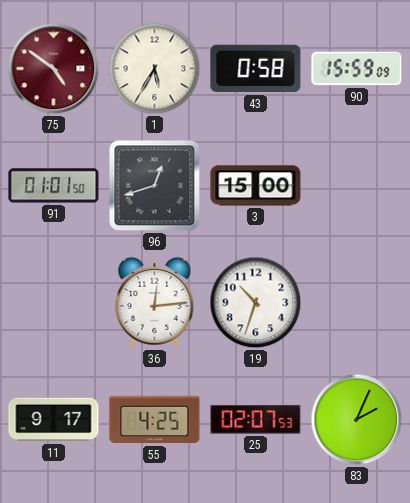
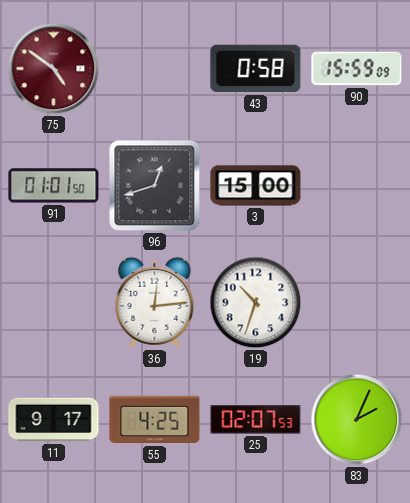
1: 5:35 -> none (155, 69)
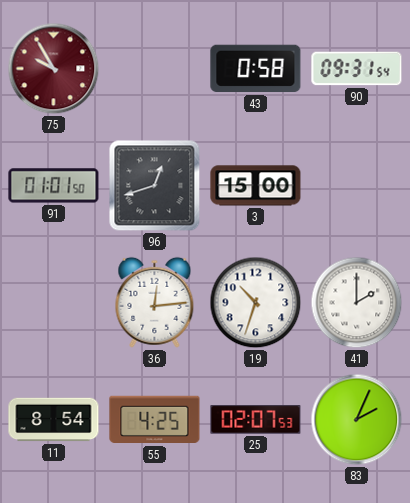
75: 4:51 -> 9:55 (54, 69)
90: 15:59 -> 09:31 (357, 69)
41: none -> 2:00 (357, 303)
11: 9:17 -> 8:54 (54, 420)
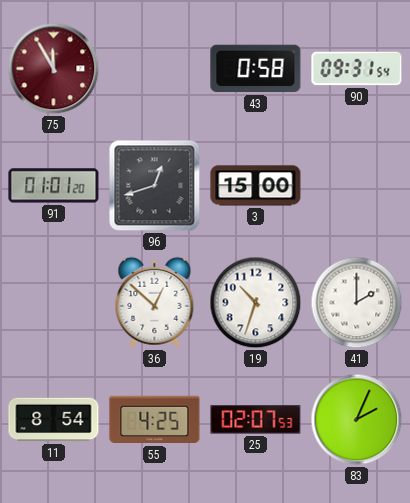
75: 9:55 -> 11:55 (54, 69)
91: 01:01:50 -> 01:01:20 (54, 186)
36: 12:14 -> 12:52 (155, 302)
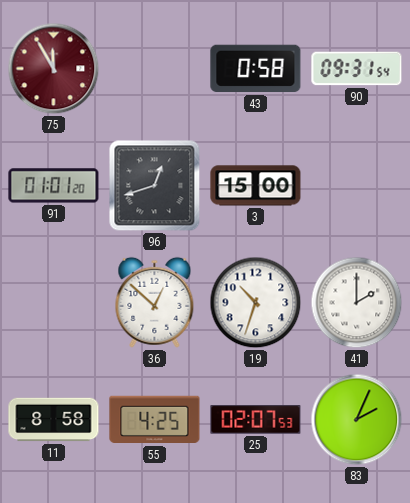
11: 8:54 -> 8:58 (54, 420)
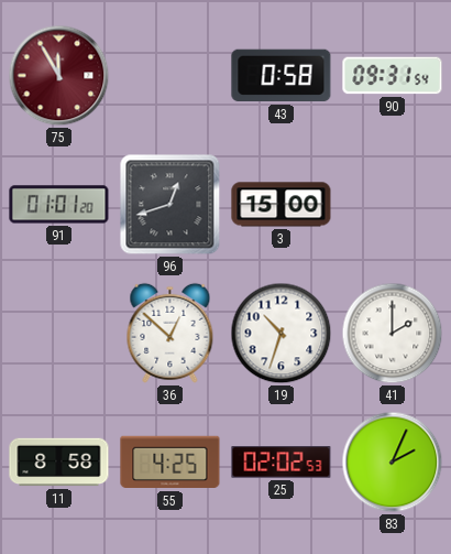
25: 02:07 -> 02:02 (282, 463)
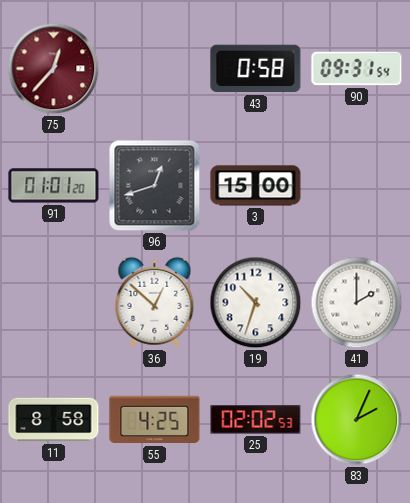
75: 11:55 -> 12:37 (54, 69)
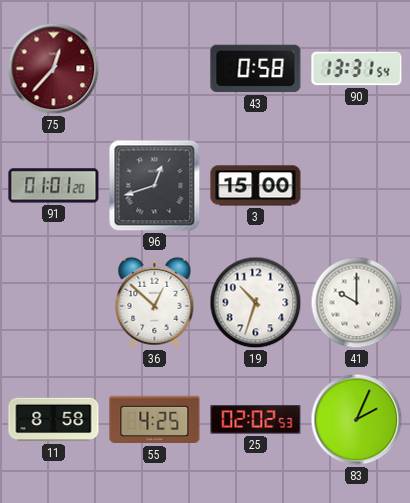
90: 09:31 -> 13:31 (357, 69)
41: 2:00 -> 10:00 (357, 303)
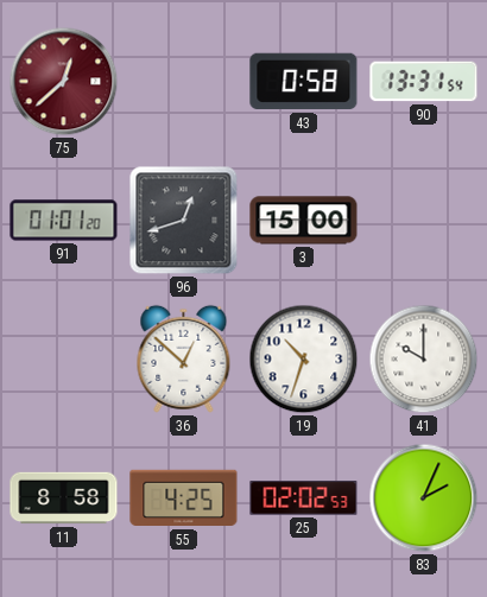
75: 12:37 -> 12:38 (64, 82)
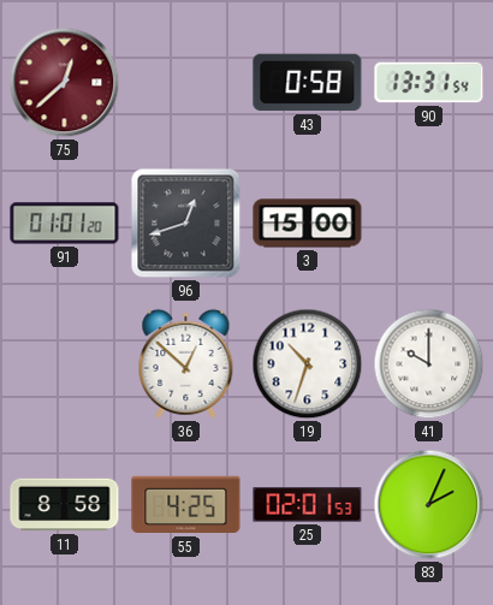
25: 02:02 -> 02:01 (308, 505)
